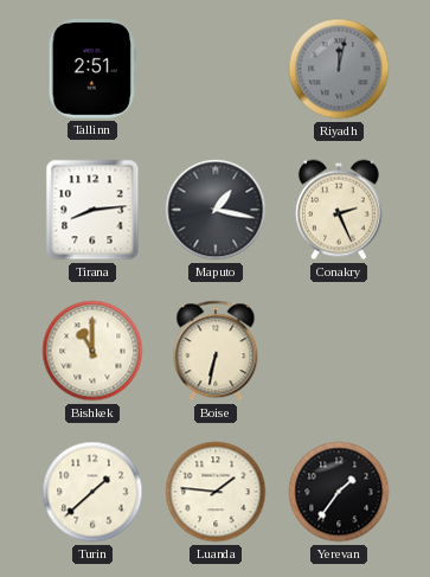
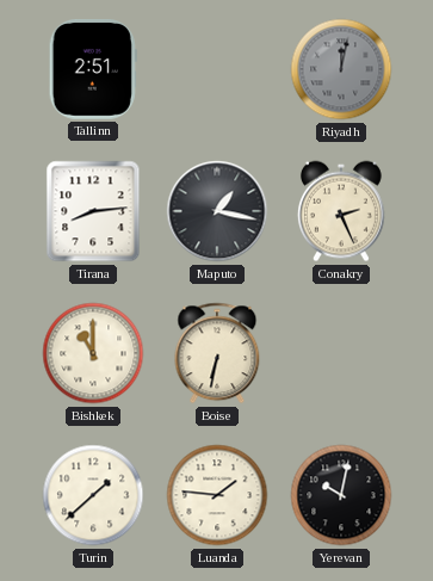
Yerevan: 1:36 -> 10:02 (341, 495)
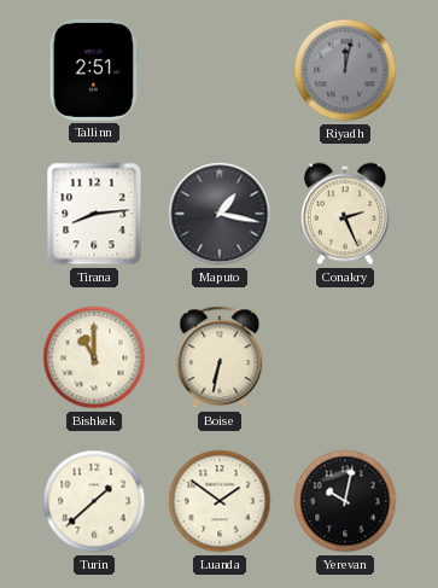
Luanda: 1:46 -> 1:51 (220, 501)
